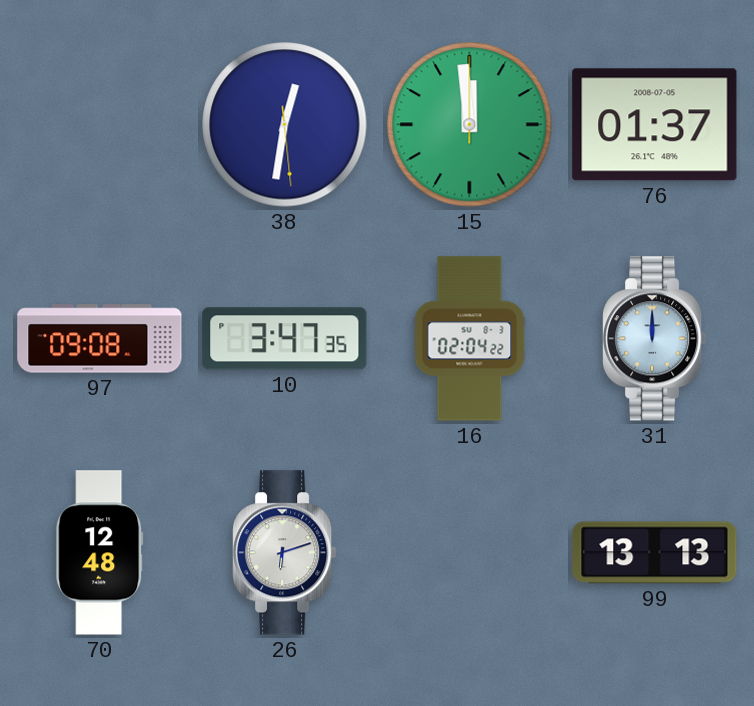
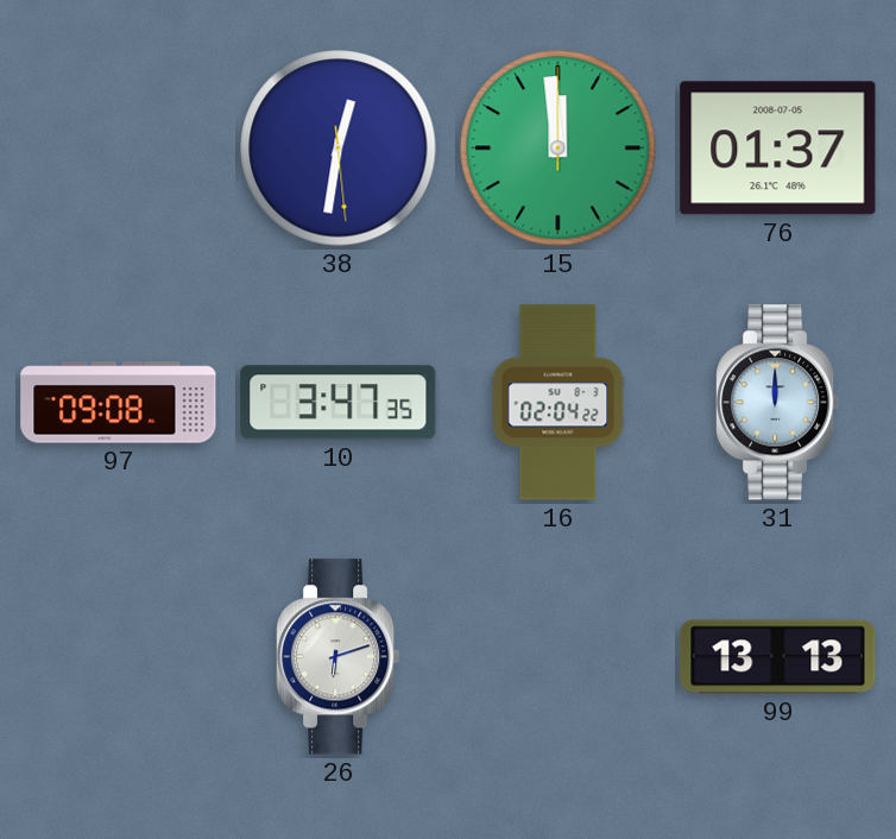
70: 12:48 -> none (100, 553)
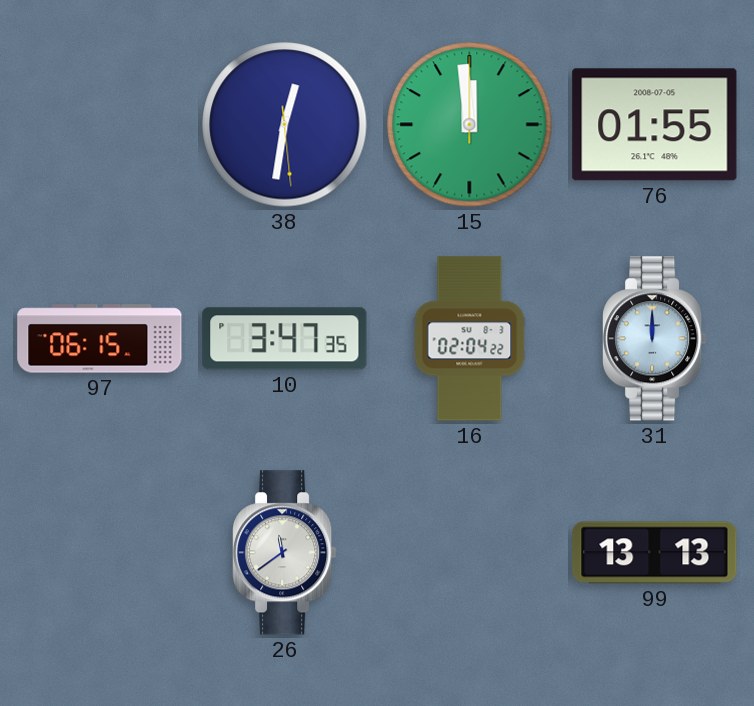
76: 01:37 -> 01:55 (655, 125)
97: 09:08 -> 06:15 (100, 339)
26: 6:12 -> 11:39 (285, 553)
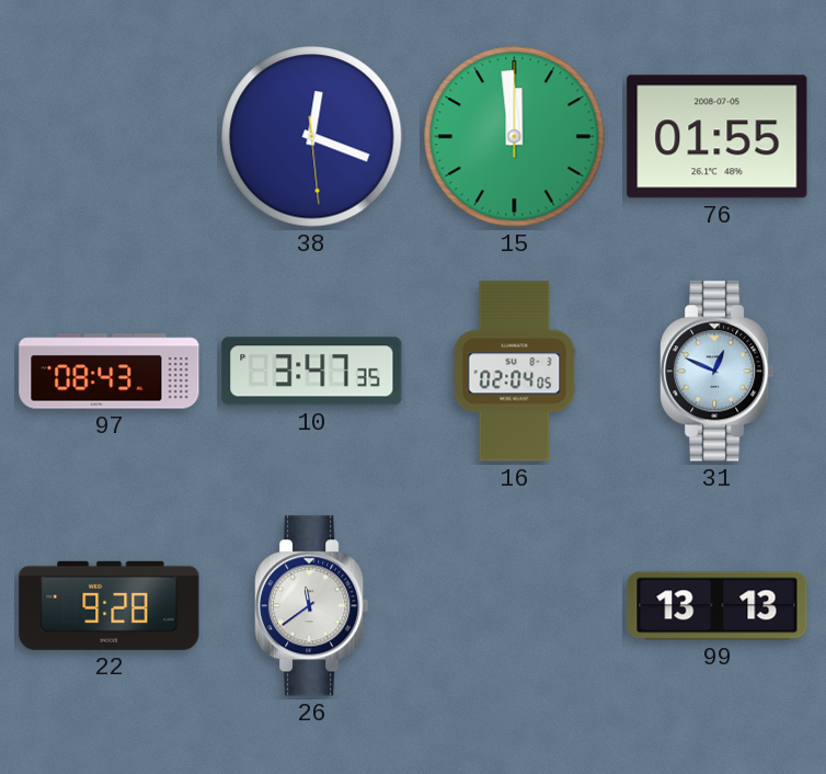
38: 12:31 -> 12:18 (312, 137)
97: 06:15 -> 08:43 (110, 372)
16: 02:04:22 -> 02:04:05 (515, 372)
31: 12:00 -> 12:49 (718, 372)
22: none -> 9:28 (110, 605)
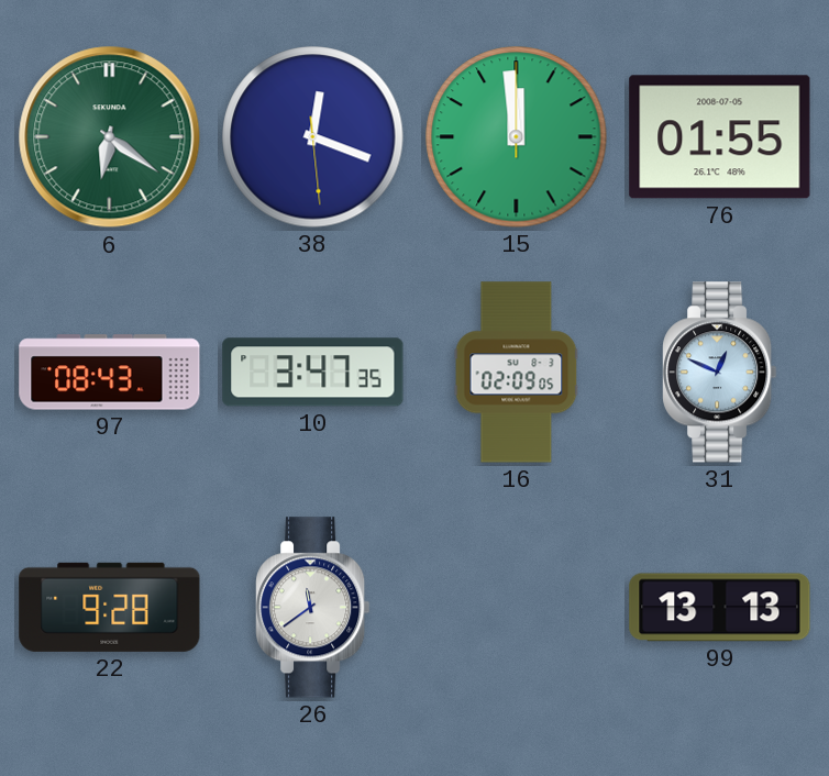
6: none -> 6:21 (110, 137)
16: 02:04 -> 02:09 (517, 373)
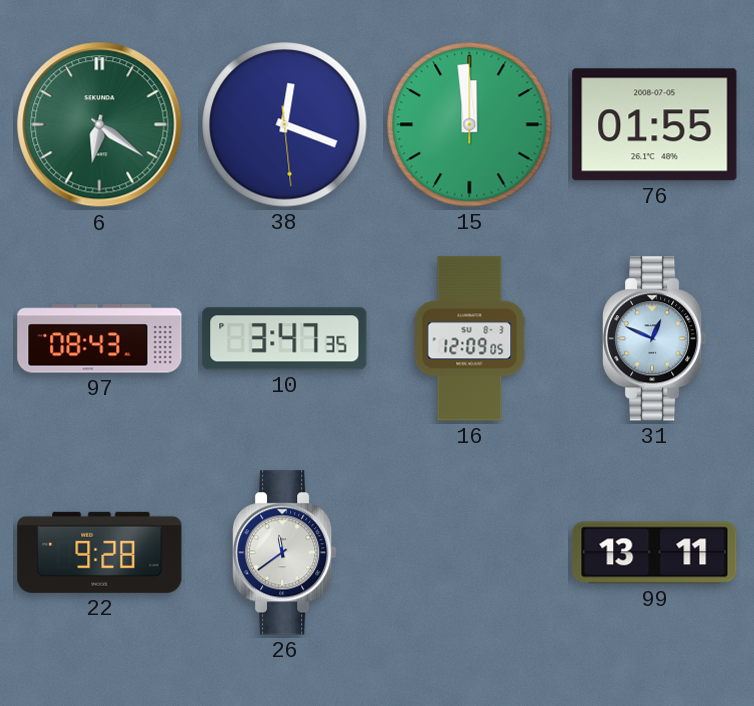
16: 02:09 -> 12:09 (470, 339)
99: 13:13 -> 13:11 (655, 553)
